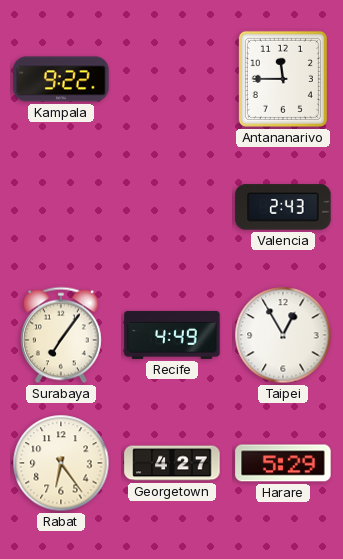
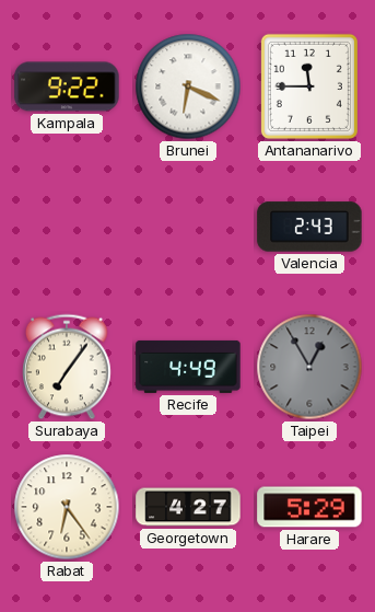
Brunei: none -> 6:19 (188, 86)
Taipei dial: white -> grey (309, 367)
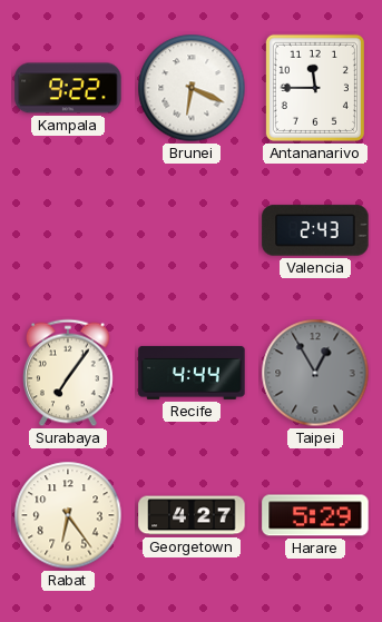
Recife: 4:49 -> 4:44 (192, 373)
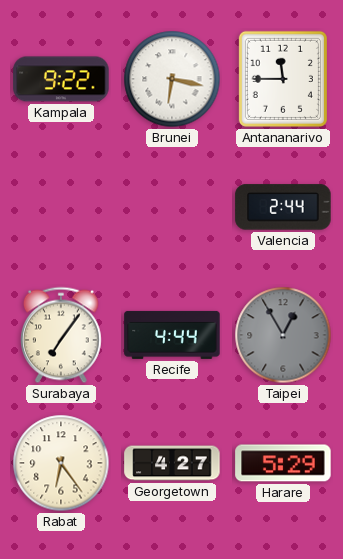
Brunei: 6:19 -> 6:17 (172, 79)
Valencia: 2:43 -> 2:44 (283, 207)
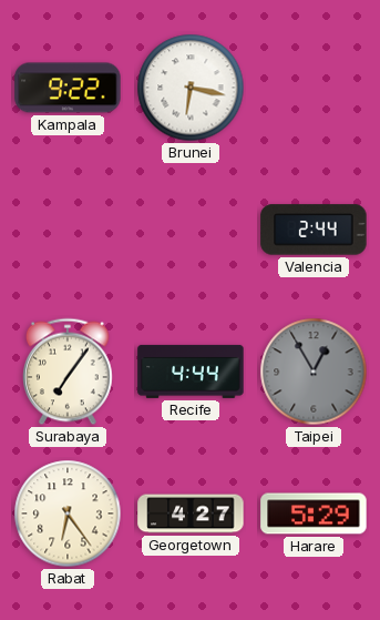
Antananarivo: 11:45 -> none (283, 79)
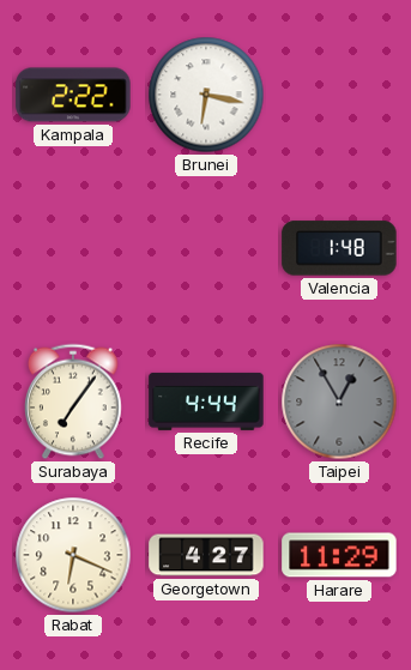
Kampala: 9:22 -> 2:22 (73, 95)
Valencia: 2:44 -> 1:48 (339, 248)
Rabat: 6:24 -> 6:19 (73, 555)
Harare: 5:29 -> 11:29 (339, 555)
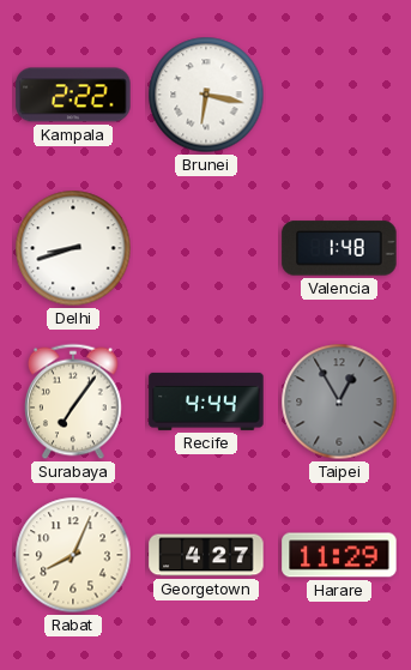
Delhi: none -> 8:42 (73, 248)
Rabat: 6:19 -> 8:04 (73, 555)
